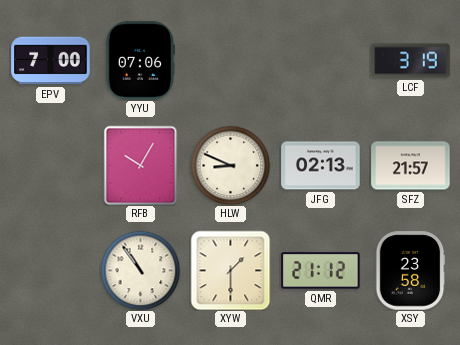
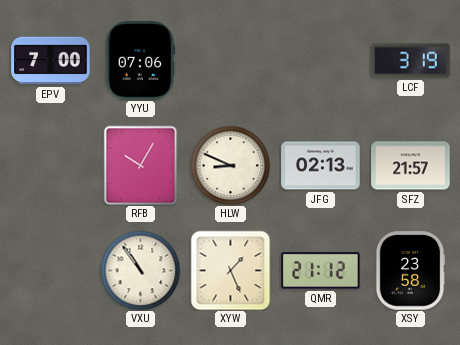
XYW: 1:30 -> 1:26 (230, 270)
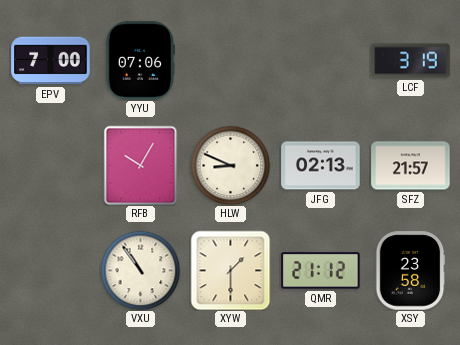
XYW: 1:26 -> 1:30 (230, 270)
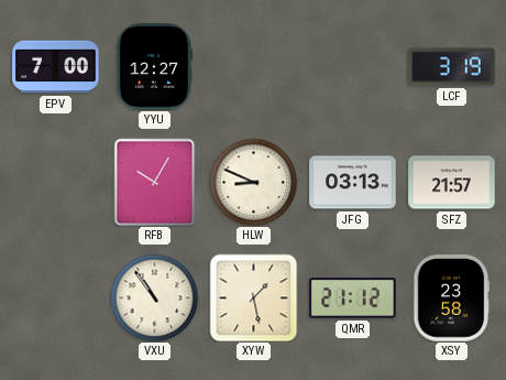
YYU: 07:06 -> 12:27 (154, 67)
JFG: 02:13 -> 03:13 (353, 183)
XYW: 1:30 -> 1:28 (253, 297)
